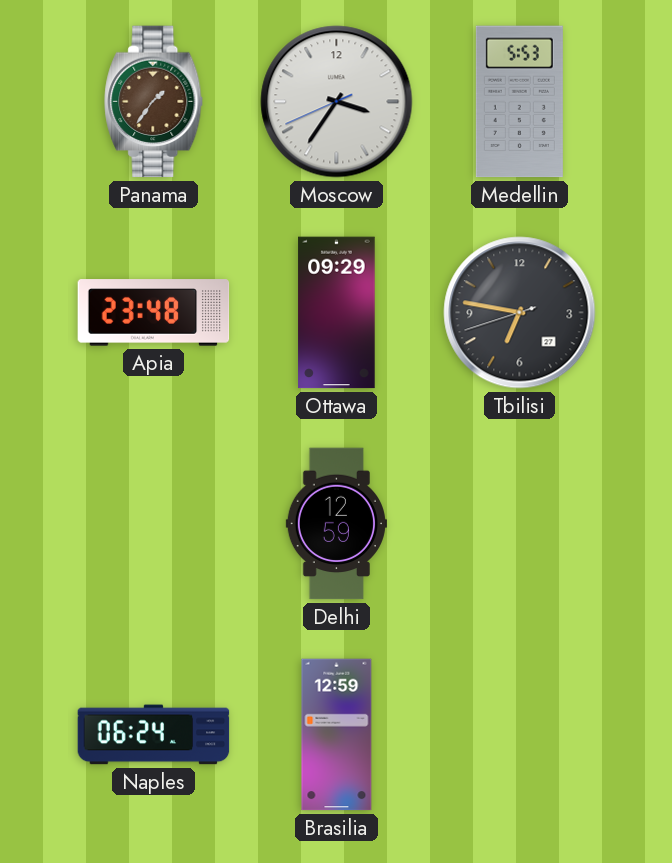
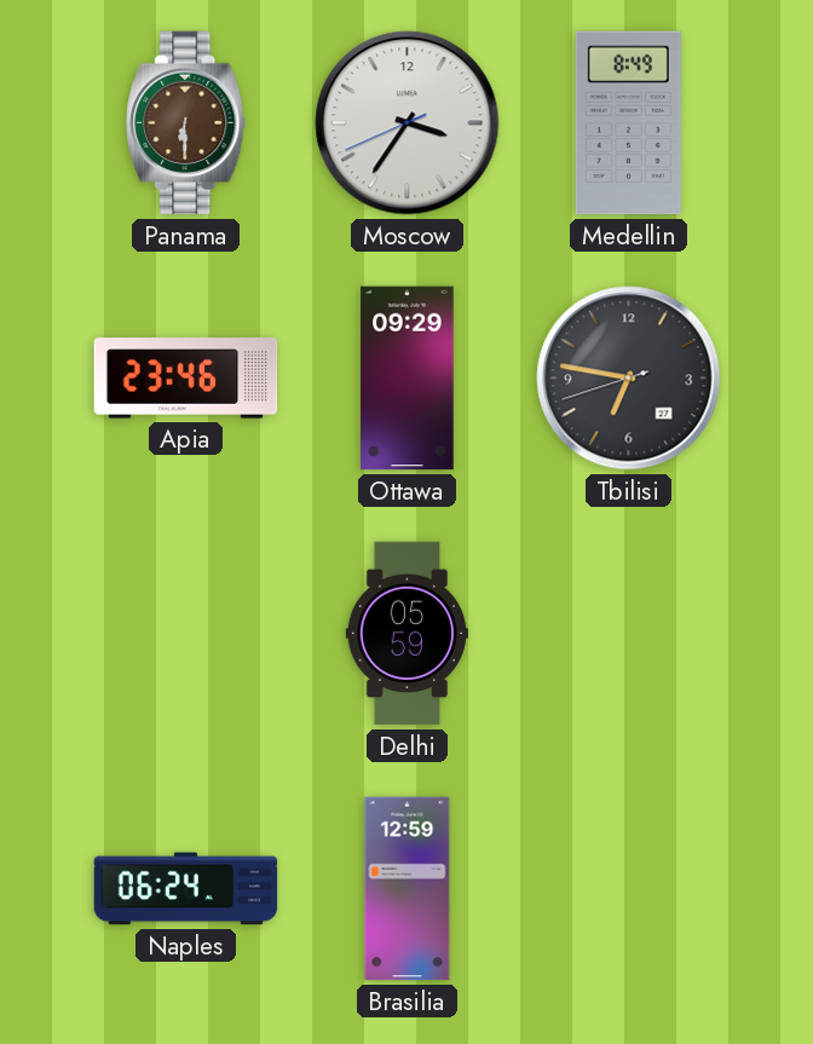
Panama: 1:36 -> 6:30 (186, 123)
Medellin: 5:53 -> 8:49 (628, 123)
Apia: 23:48 -> 23:46 (186, 379)
Delhi: 12:59 -> 05:59 (406, 634)
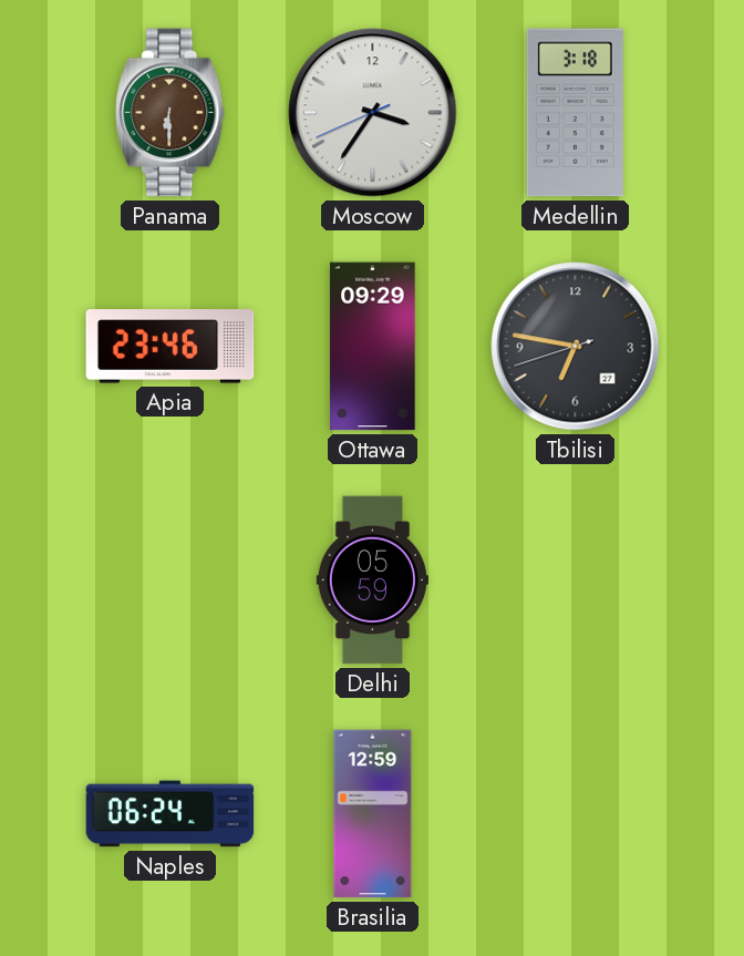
Medellin: 8:49 -> 3:18 (575, 113)
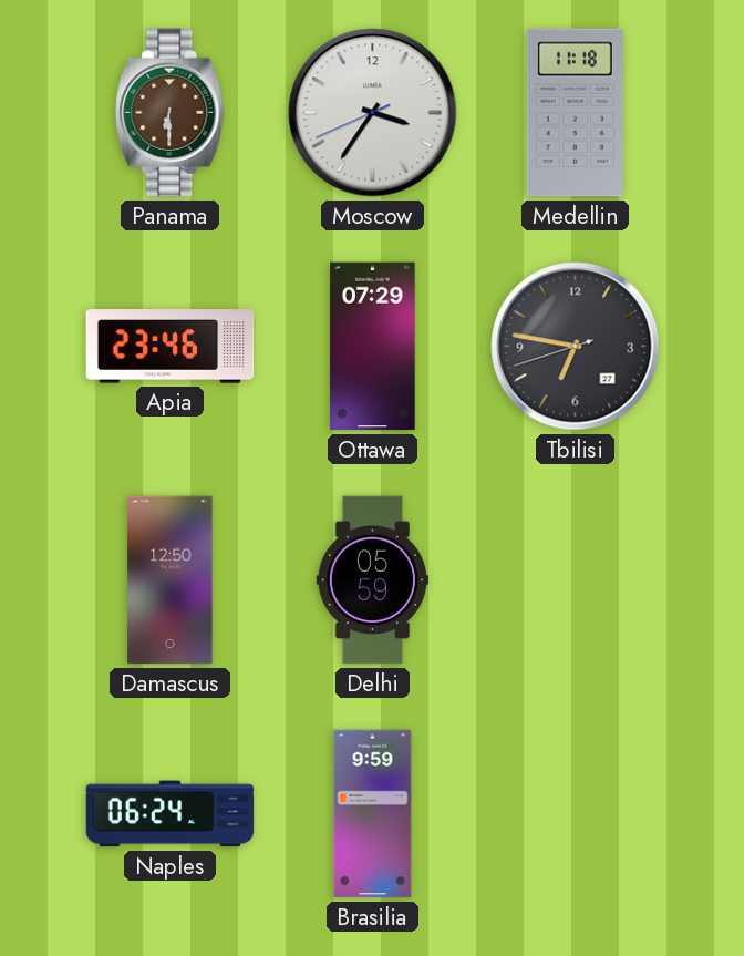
Medellin: 3:18 -> 11:18 (575, 113)
Ottawa: 09:29 -> 07:29 (373, 347)
Damascus: none -> 12:50 (170, 580)
Brasilia: 12:59 -> 9:59 (373, 814)
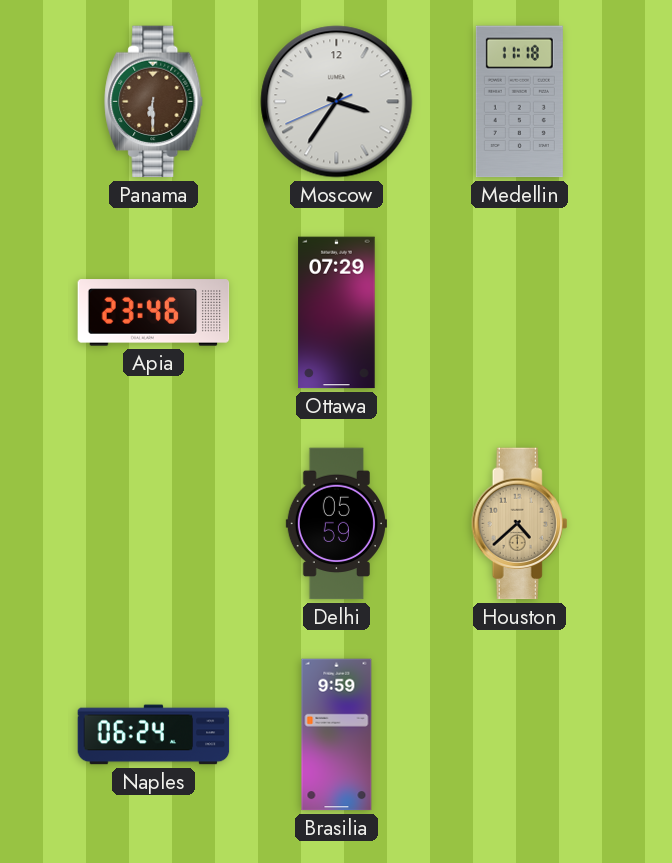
Tbilisi: 6:46 -> none (576, 347)
Damascus: 12:50 -> none (170, 580)
Houston: none -> 4:38 (520, 524)
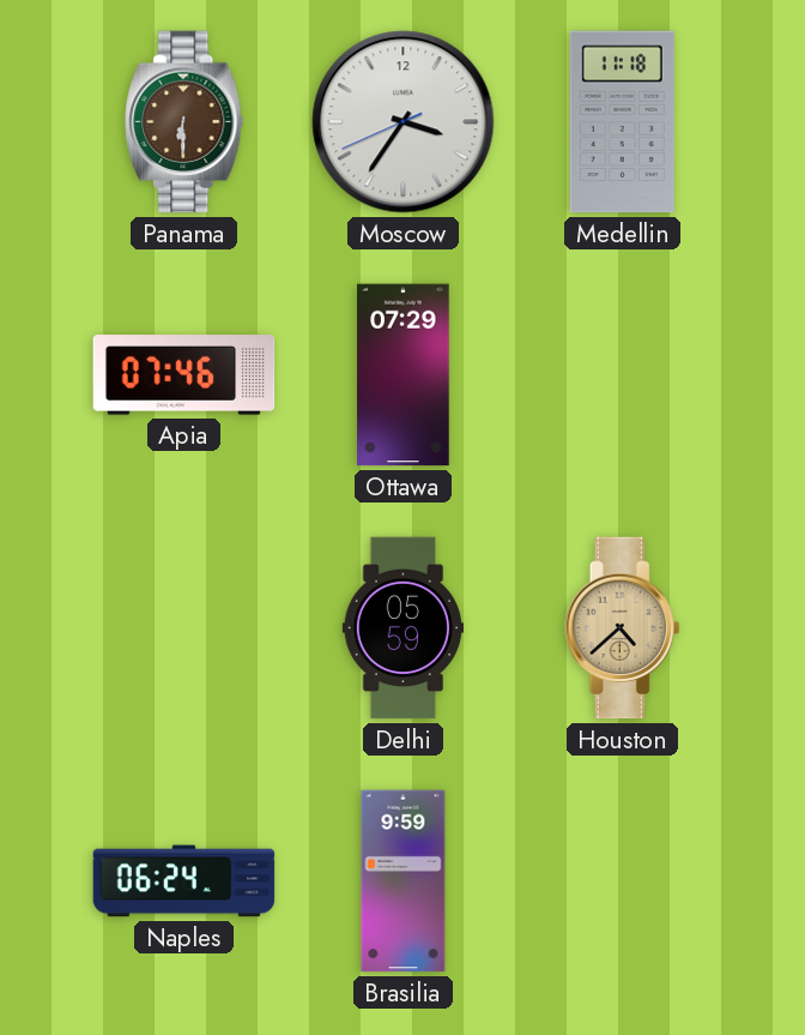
Apia: 23:46 -> 07:46 (184, 375)
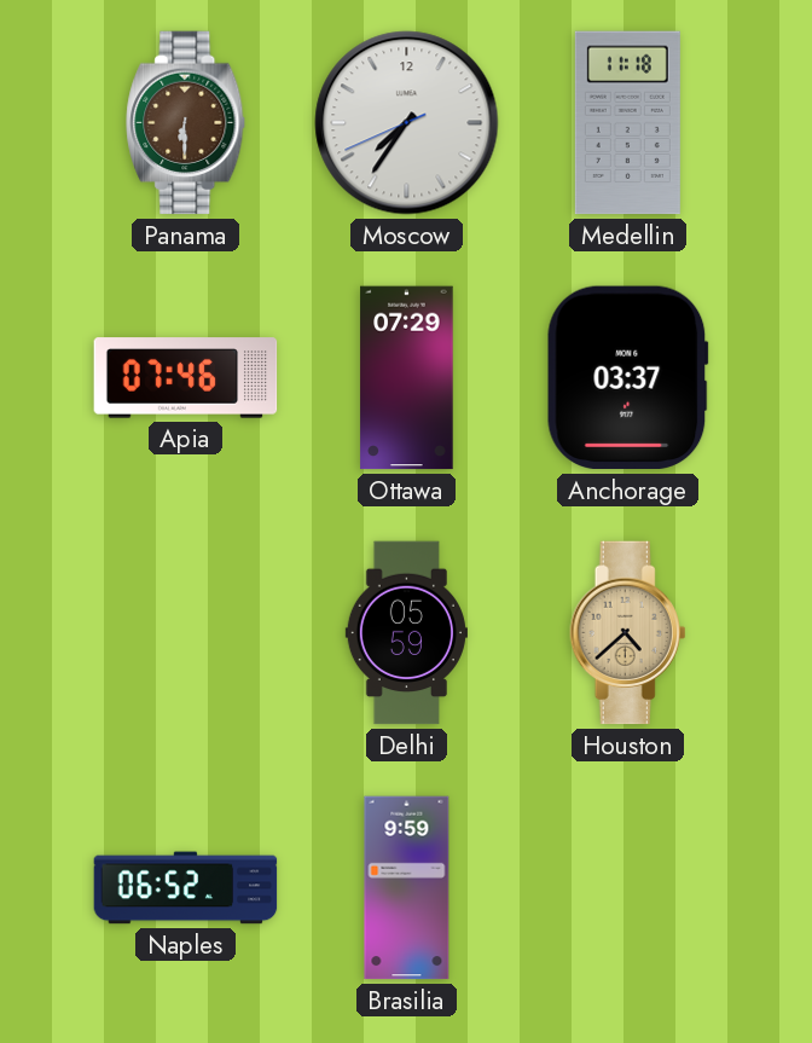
Moscow: 3:35 -> 7:35 (407, 123)
Anchorage: none -> 03:37 (627, 378)
Naples: 06:24 -> 06:52 (186, 888)
